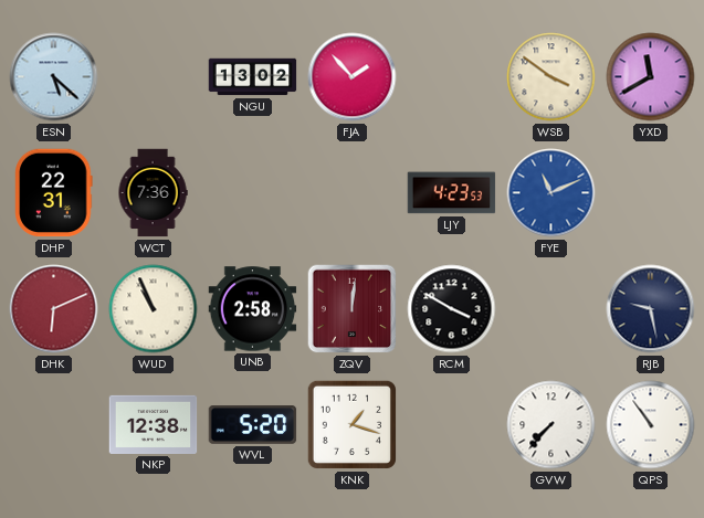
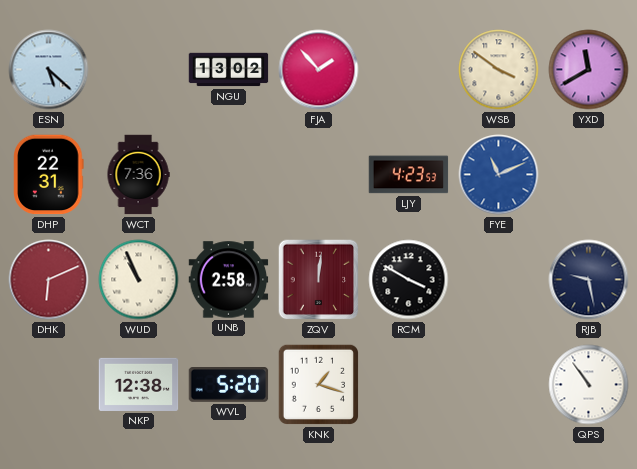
GVW: 7:37 -> none (551, 425)
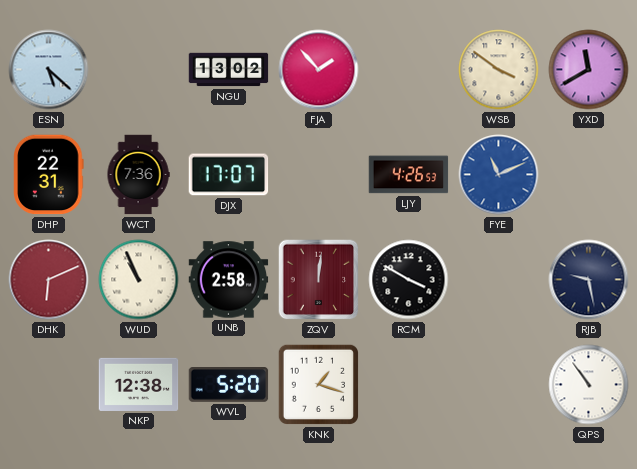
DJX: none -> 17:07 (229, 175)
LJY: 4:23 -> 4:26 (409, 175)
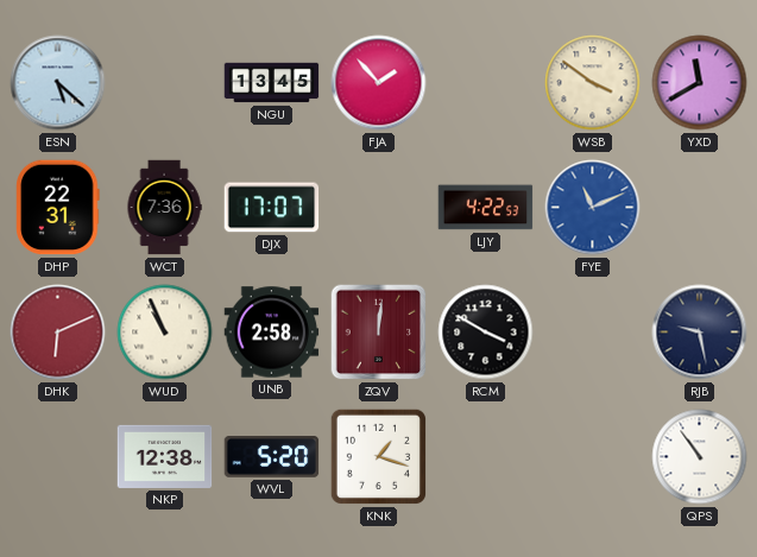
NGU: 13:02 -> 13:45 (272, 83)
LJY: 4:26 -> 4:22 (486, 208)
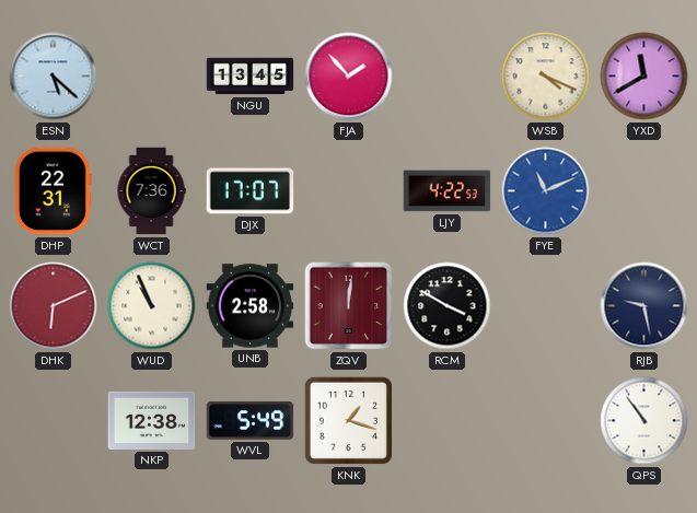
WSB: 3:51 -> 4:19 (546, 77)
WVL: 5:20 -> 5:49 (251, 421)
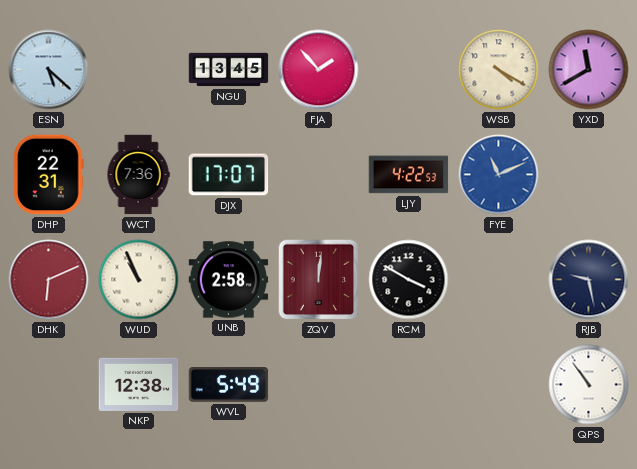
WSB: 4:19 -> 4:20 (499, 70)
KNK: 1:18 -> none (348, 420)
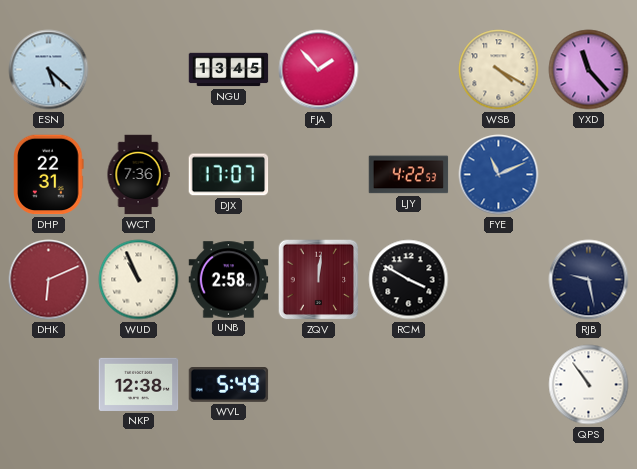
YXD: 11:40 -> 11:23 (589, 70)
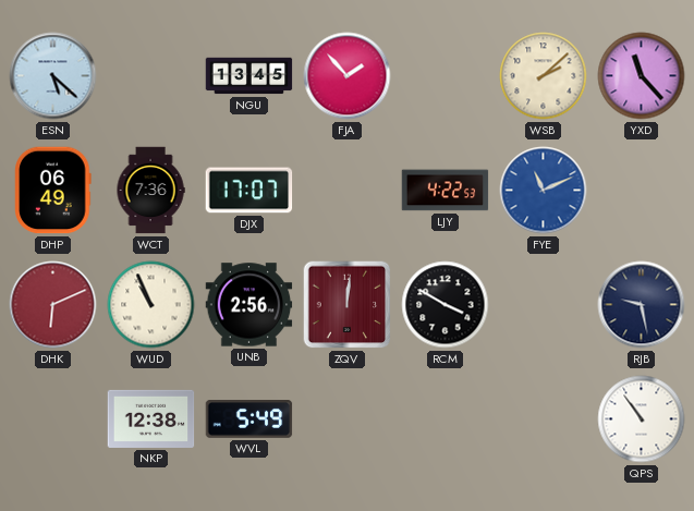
WSB: 4:20 -> 2:08 (544, 76)
DHP: 22:31 -> 06:49 (53, 191)
UNB: 2:58 -> 2:56 (249, 305)
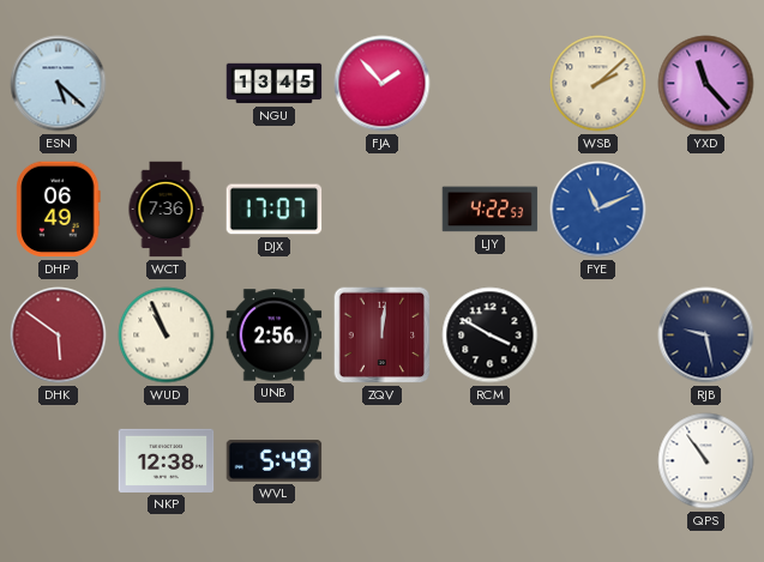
DHK: 6:11 -> 5:51 (59, 336)
